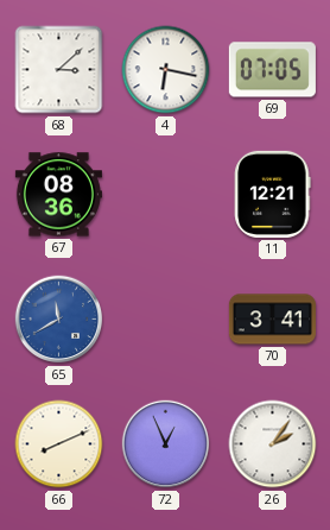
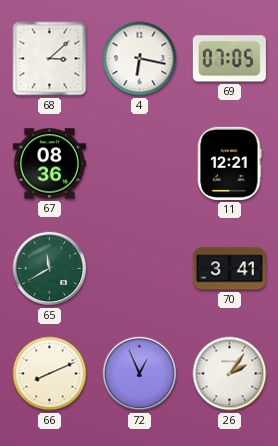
65 dial: blue -> green (50, 269)
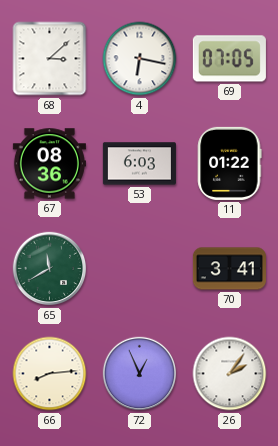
53: none -> 6:03 (139, 164)
11: 12:21 -> 01:22 (230, 163)
66: 8:11 -> 8:14 (50, 374)
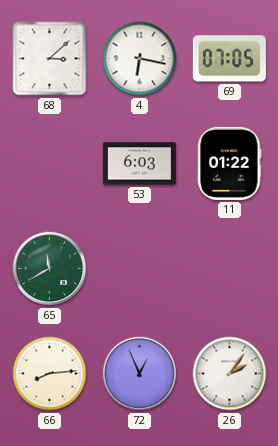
67: 08:36 -> none (49, 164)
70: 3:41 -> none (229, 269)
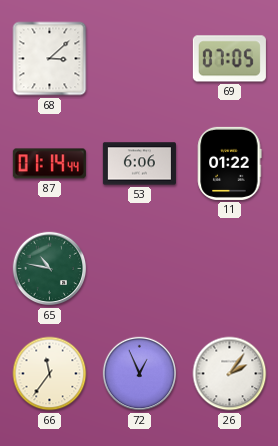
4: 6:17 -> none (140, 59)
87: none -> 01:14 (49, 164)
53: 6:03 -> 6:06 (139, 164)
65: 11:40 -> 10:47 (50, 269)
66: 8:14 -> 11:36 (50, 374)
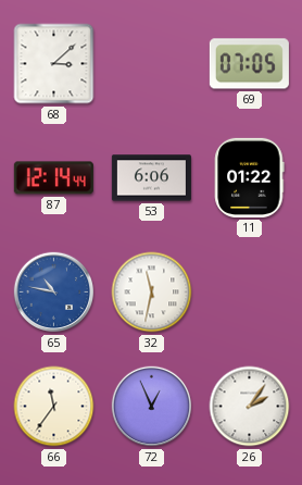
87: 01:14 -> 12:14 (53, 178)
65 dial: green -> blue (54, 293)
32: none -> 11:32 (152, 293)
